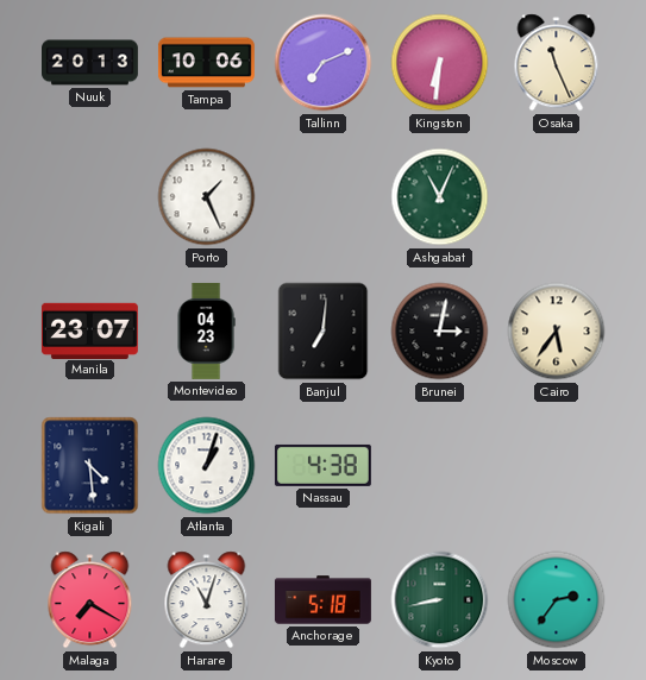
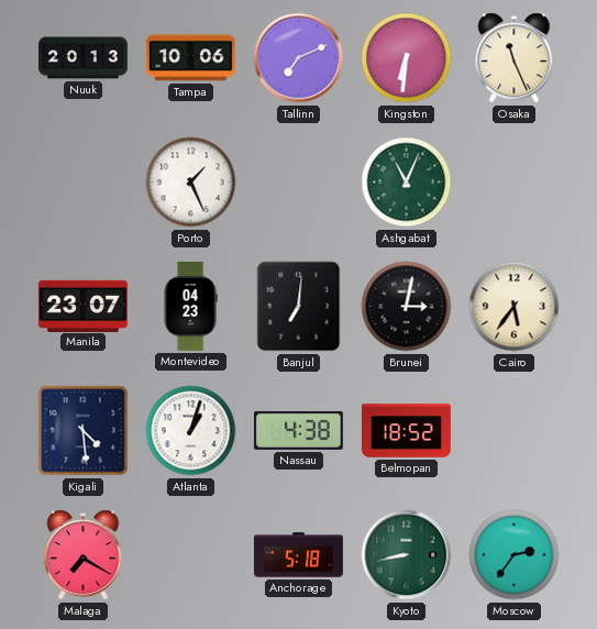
Belmopan: none -> 18:52 (406, 431)
Harare: 11:03 -> none (207, 600)
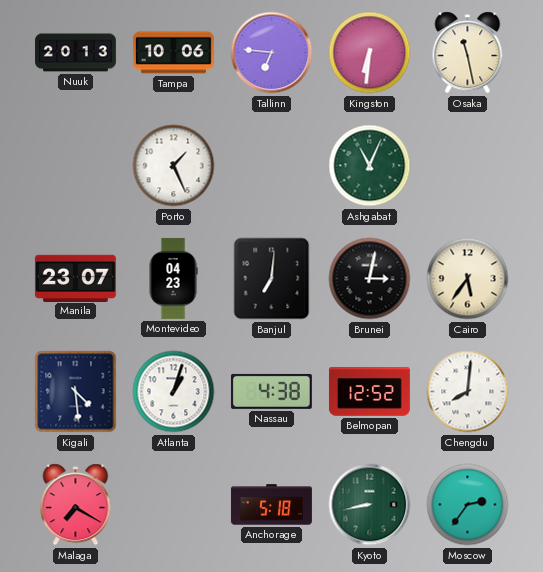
Tallinn: 7:11 -> 6:46 (272, 53)
Osaka: 11:26 -> 11:28 (468, 53)
Belmopan: 18:52 -> 12:52 (369, 392)
Chengdu: none -> 8:01 (468, 392)
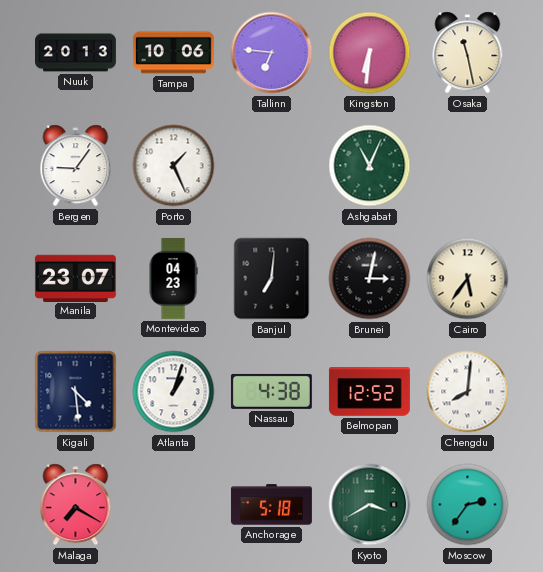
Bergen: none -> 9:06 (76, 166)
Kyoto: 8:43 -> 3:40 (370, 505)
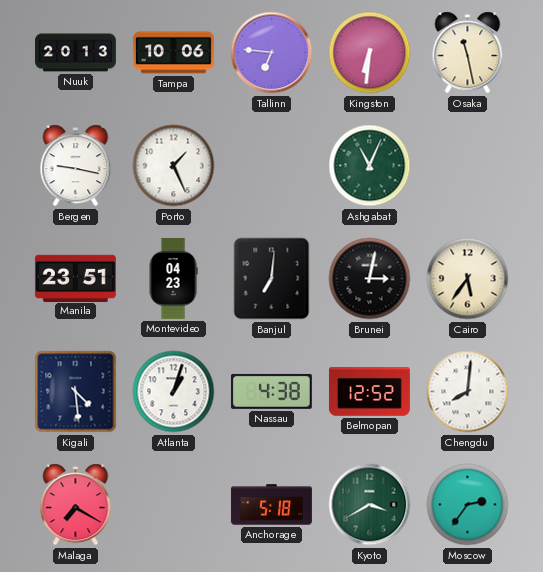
Bergen: 9:06 -> 9:17 (76, 166)
Manila: 23:07 -> 23:51 (75, 278)
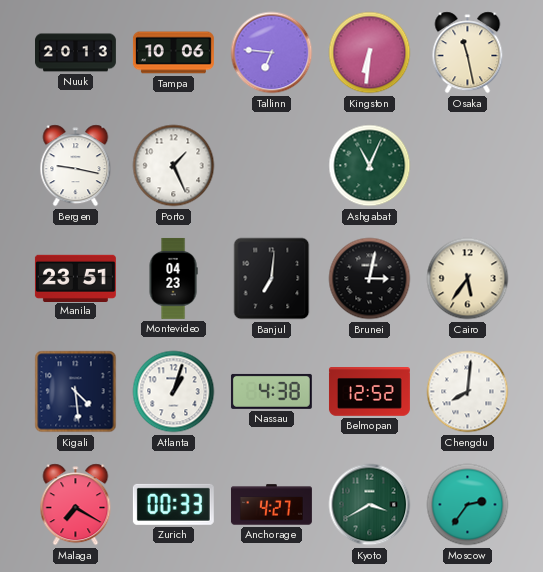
Zurich: none -> 00:33 (173, 504)
Anchorage: 5:18 -> 4:27 (271, 505)
